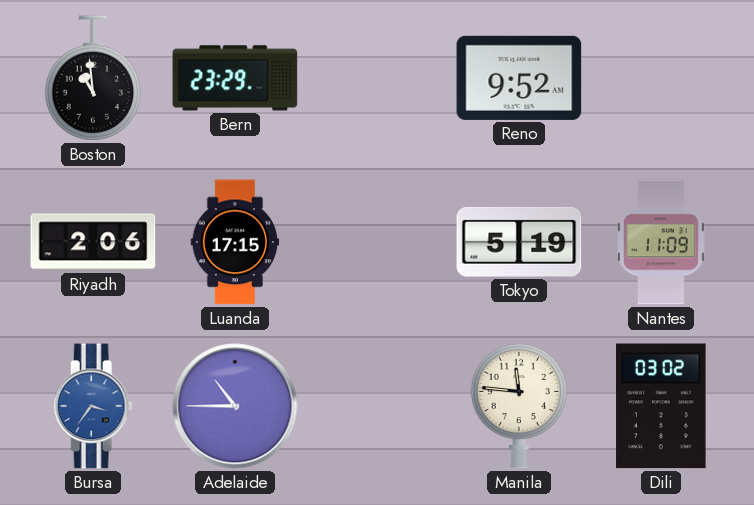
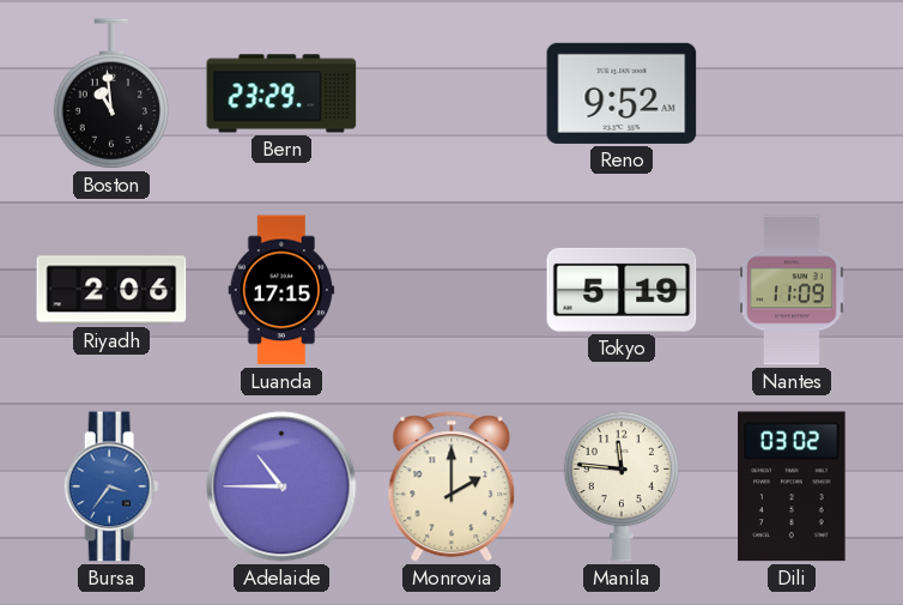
Monrovia: none -> 2:00 (452, 488)
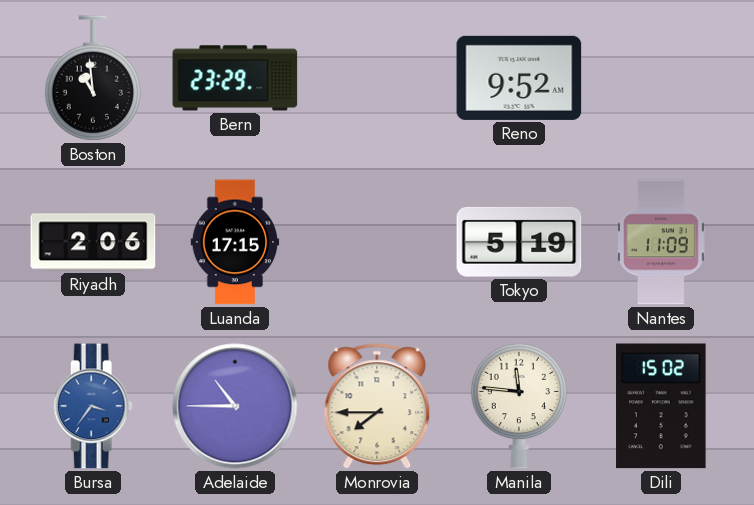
Monrovia: 2:00 -> 7:45 (377, 407)
Dili: 03:02 -> 15:02 (661, 406)
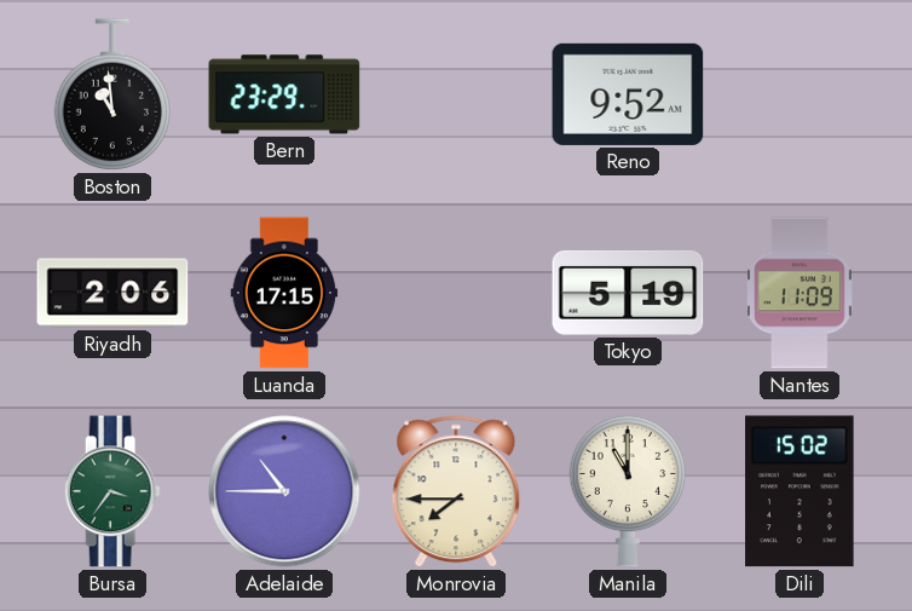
Bursa dial: blue -> green (112, 491)
Manila: 11:46 -> 11:00 (627, 491)
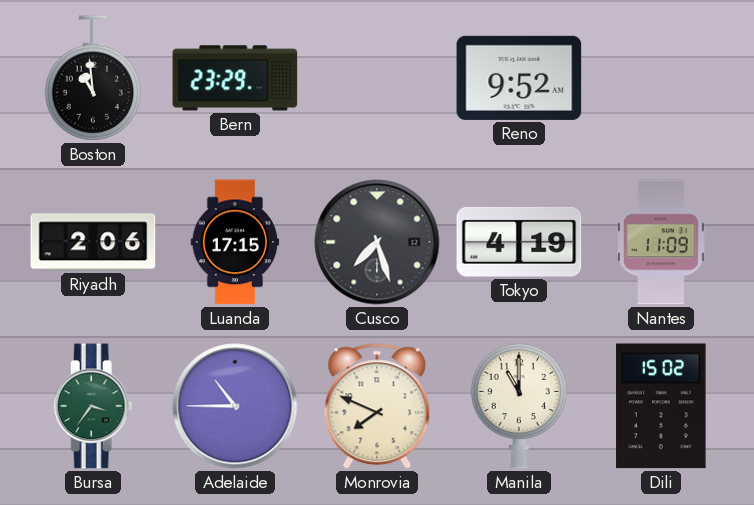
Cusco: none -> 7:27 (377, 242)
Tokyo: 5:19 -> 4:19 (519, 242)
Monrovia: 7:45 -> 7:49 (377, 407)
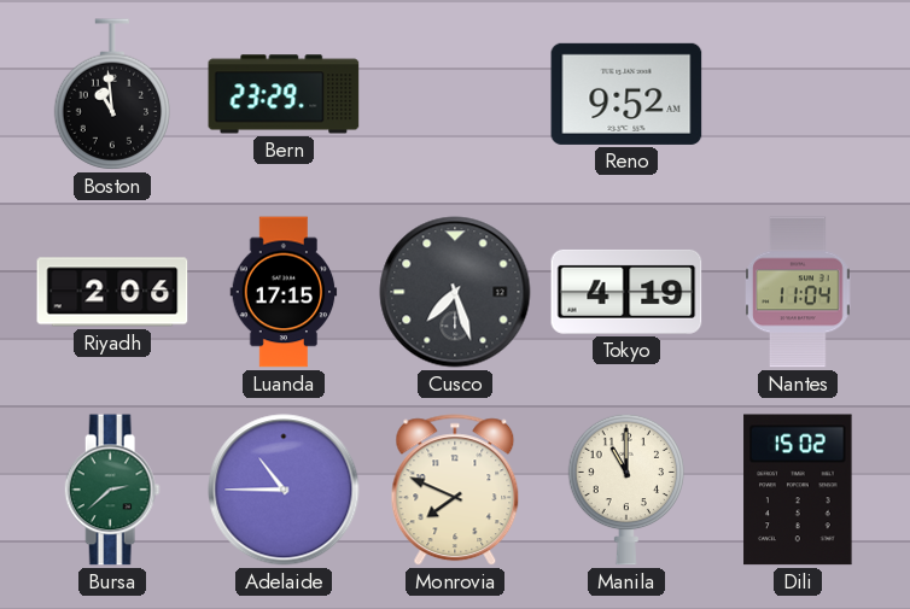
Nantes: 11:09 -> 11:04 (798, 292)
Bursa: 3:36 -> 2:38 (112, 490)
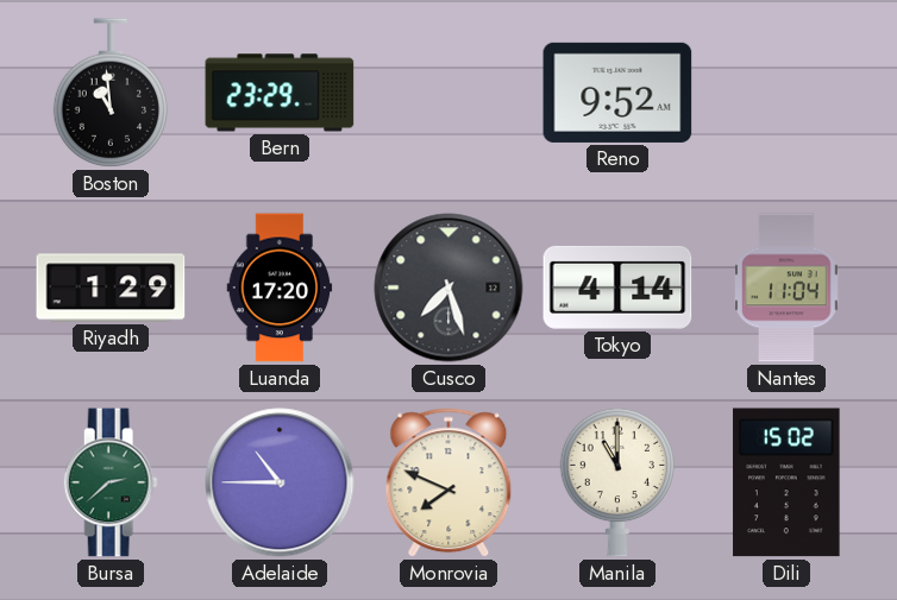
Riyadh: 2:06 -> 1:29 (111, 288)
Luanda: 17:15 -> 17:20 (280, 288)
Tokyo: 4:19 -> 4:14 (617, 288)
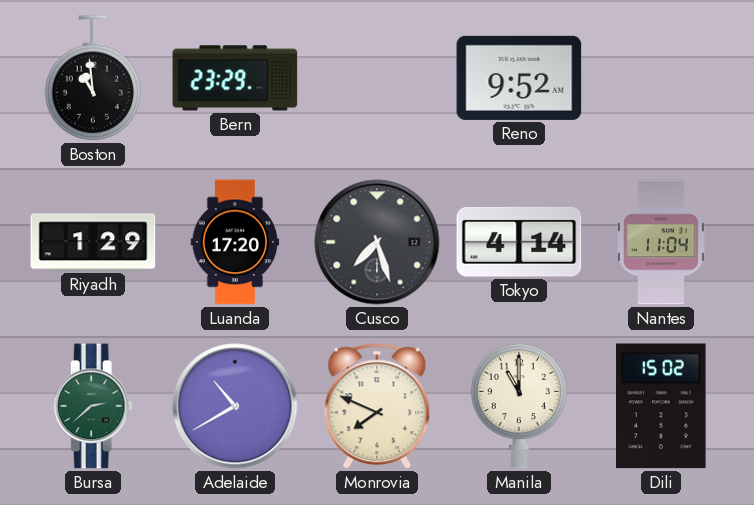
Adelaide: 10:45 -> 10:40 (235, 406)
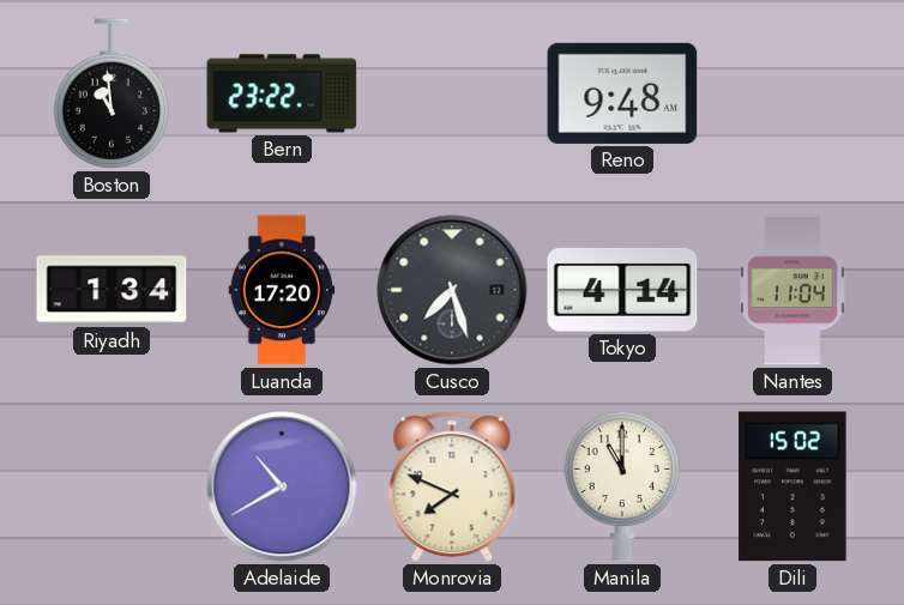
Bern: 23:29 -> 23:22 (282, 93)
Reno: 9:52 -> 9:48 (622, 93)
Riyadh: 1:29 -> 1:34 (112, 290)
Bursa: 2:38 -> none (93, 406)
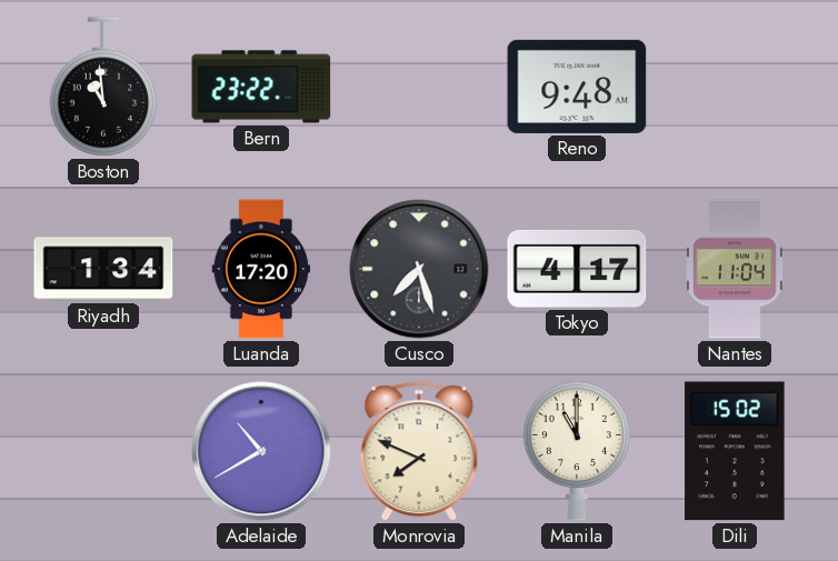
Tokyo: 4:14 -> 4:17 (577, 269)
